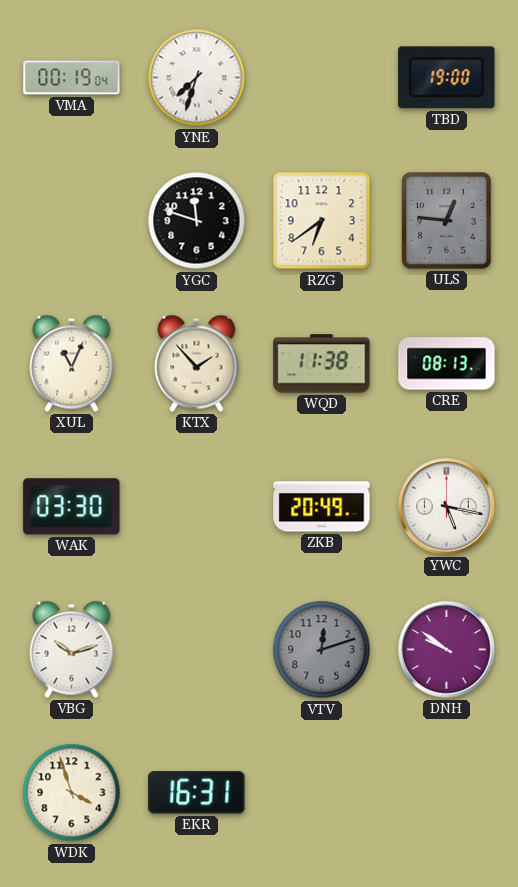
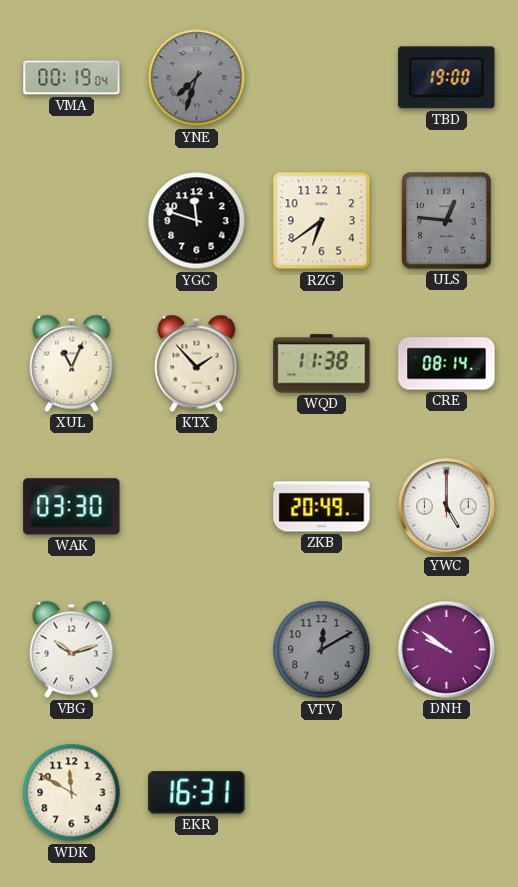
YNE dial: white -> grey (197, 78)
CRE: 08:13 -> 08:14 (447, 364)
YWC: 5:17 -> 5:00 (447, 507)
VTV: 12:12 -> 12:10 (322, 650)
WDK: 3:57 -> 11:50 (72, 793)
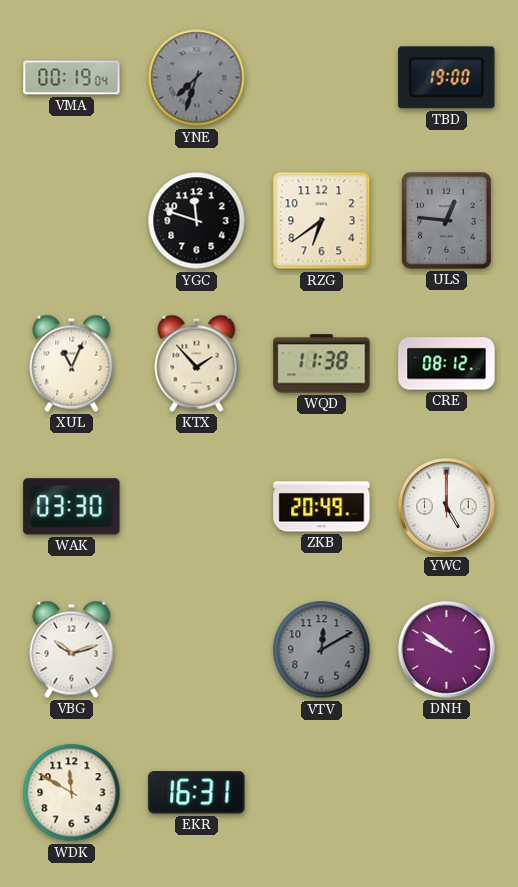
CRE: 08:14 -> 08:12 (447, 364)
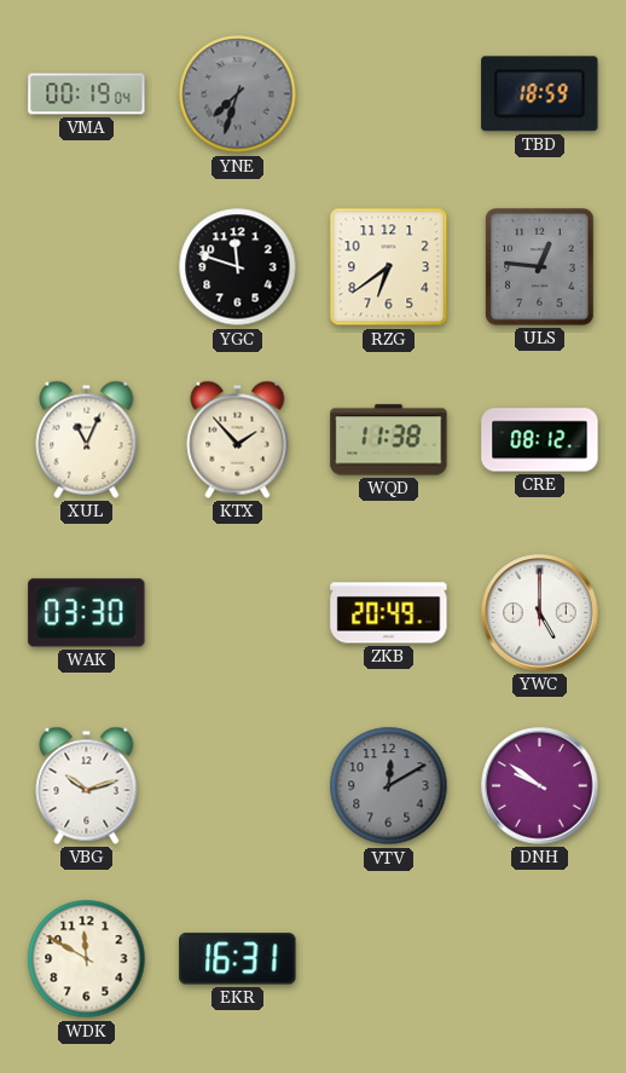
TBD: 19:00 -> 18:59 (540, 94)
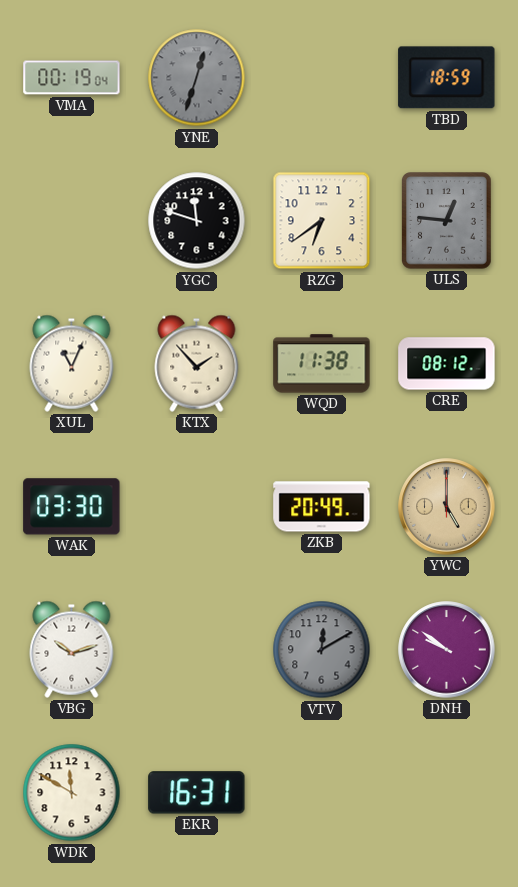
YNE: 7:33 -> 12:33 (197, 78)
YWC dial: white -> champagne (447, 507)
